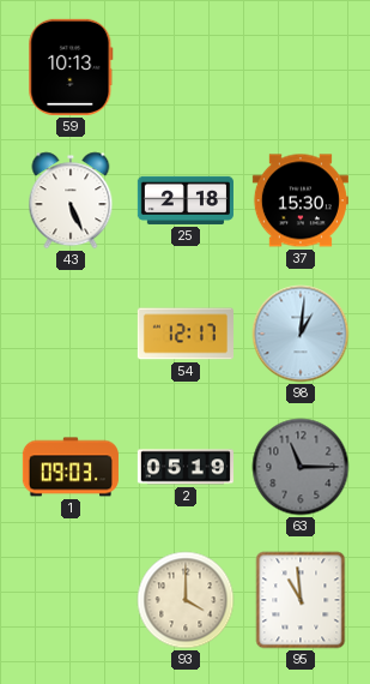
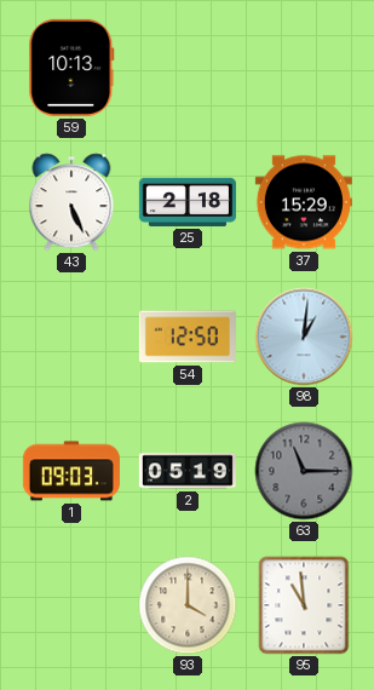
37: 15:30 -> 15:29 (304, 202)
54: 12:17 -> 12:50 (188, 337)
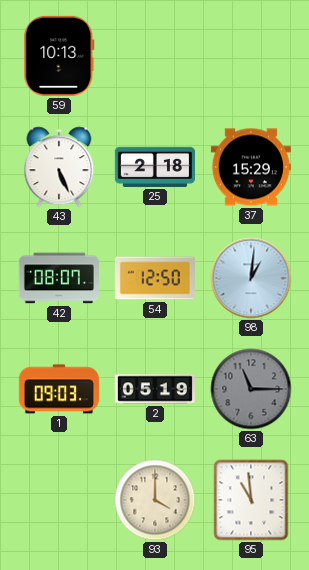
42: none -> 08:07 (59, 278)
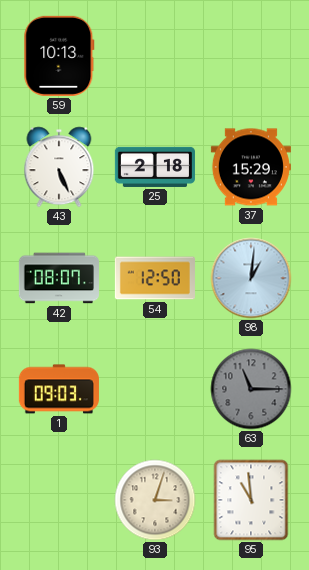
2: 05:19 -> none (155, 389)
93: 4:00 -> 3:03 (155, 500)
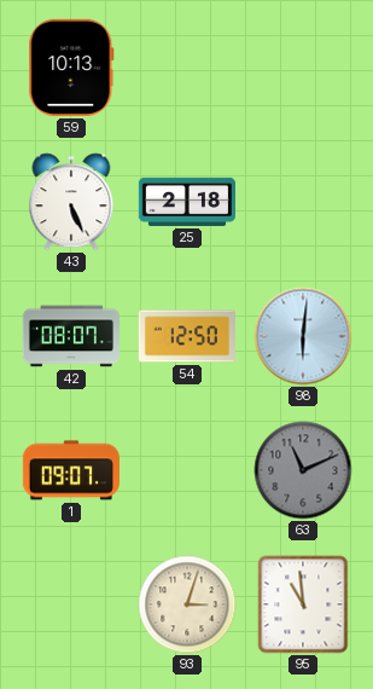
37: 15:29 -> none (251, 167)
98: 1:01 -> 6:01 (303, 336)
1: 09:03 -> 09:07 (71, 470)
63: 11:15 -> 11:11 (303, 470)
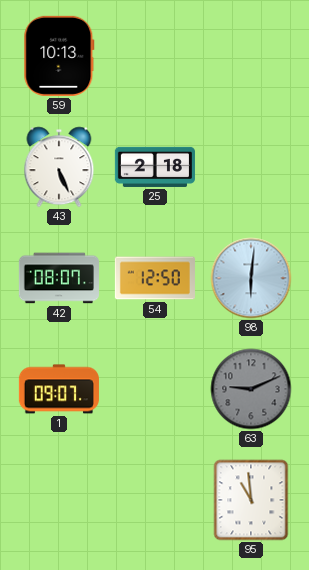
63: 11:11 -> 9:11 (251, 389)
93: 3:03 -> none (187, 604)
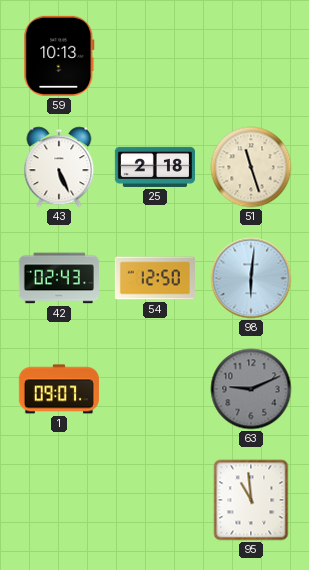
51: none -> 11:27 (251, 167)
42: 08:07 -> 02:43 (59, 278)
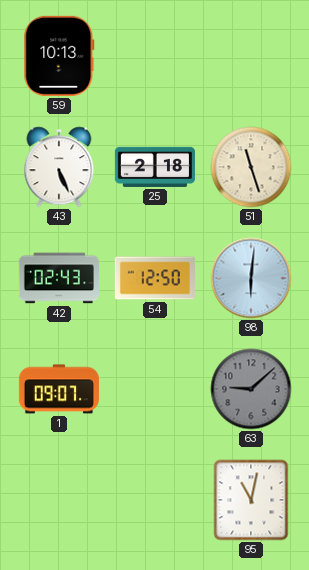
63: 9:11 -> 9:08 (251, 389)
95: 10:59 -> 11:02 (251, 500)
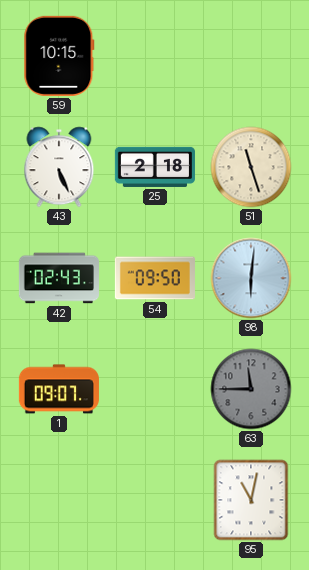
59: 10:13 -> 10:15 (59, 56)
54: 12:50 -> 09:50 (155, 278)
63: 9:08 -> 11:45 (251, 389)
